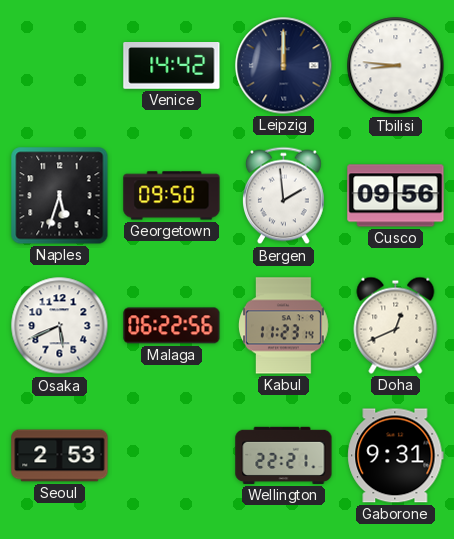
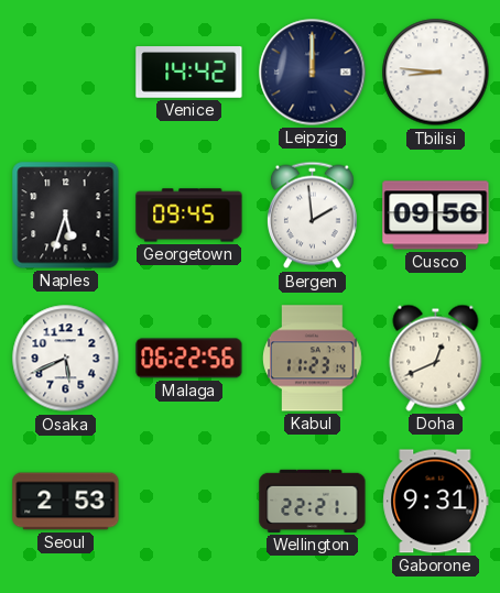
Georgetown: 09:50 -> 09:45 (189, 216)
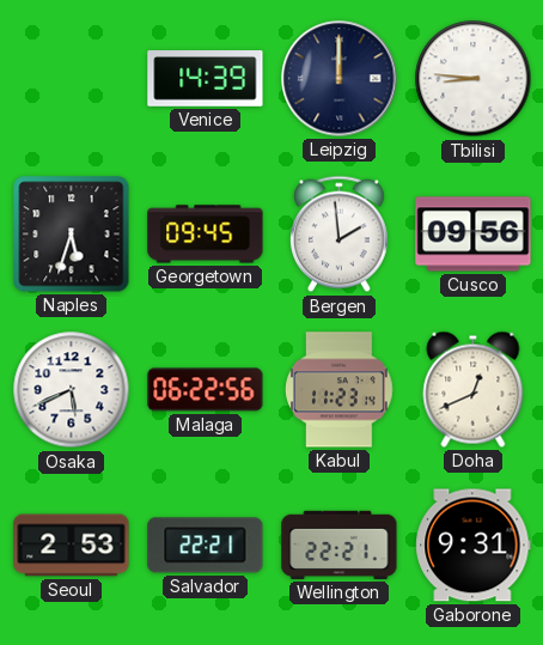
Venice: 14:42 -> 14:39 (206, 79)
Salvador: none -> 22:21 (206, 546)
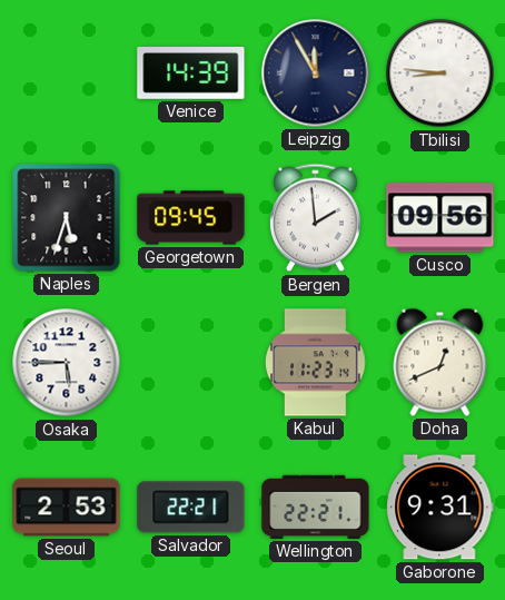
Leipzig: 12:00 -> 11:55 (316, 73)
Osaka: 5:41 -> 5:45 (67, 363)
Malaga: 06:22 -> none (206, 390)
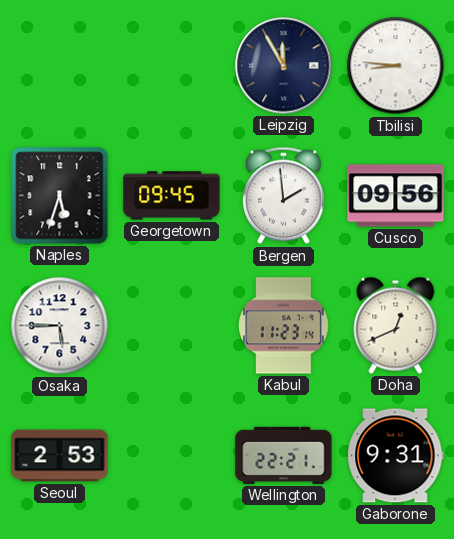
Venice: 14:39 -> none (191, 73)
Salvador: 22:21 -> none (191, 508)
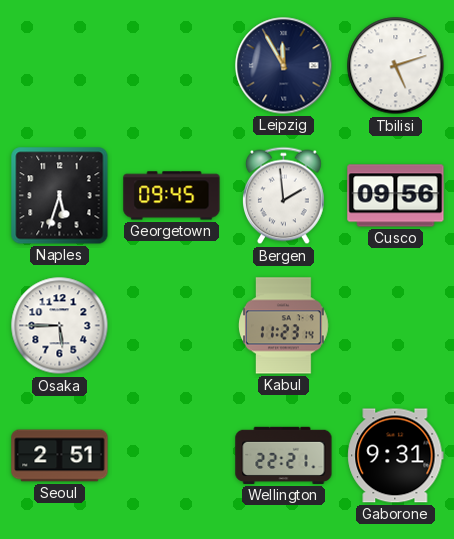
Tbilisi: 8:46 -> 5:12 (396, 66)
Doha: 12:41 -> none (396, 325)
Seoul: 2:53 -> 2:51 (60, 456)
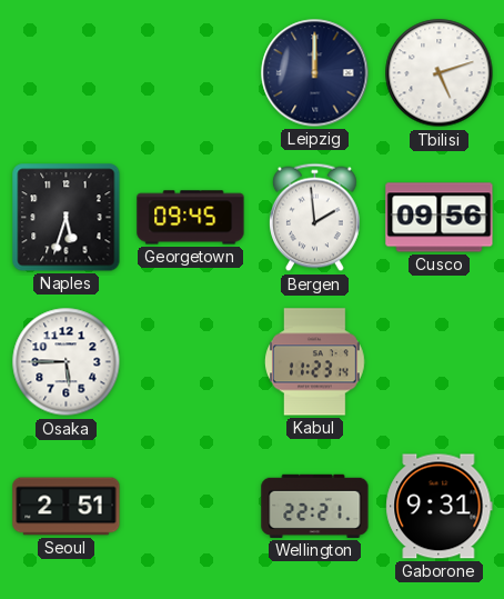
Leipzig: 11:55 -> 12:00 (315, 73)
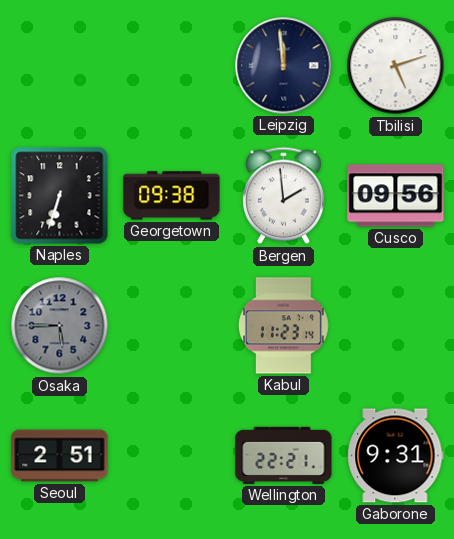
Leipzig: 12:00 -> 11:59 (284, 66)
Naples: 5:33 -> 6:33 (60, 196)
Georgetown: 09:45 -> 09:38 (172, 196)
Osaka dial: white -> grey (60, 326)
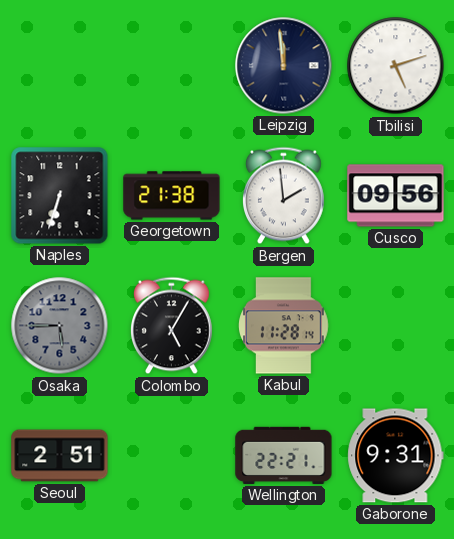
Georgetown: 09:38 -> 21:38 (172, 196)
Colombo: none -> 5:05 (172, 326)
Kabul: 11:23 -> 11:28 (284, 326)
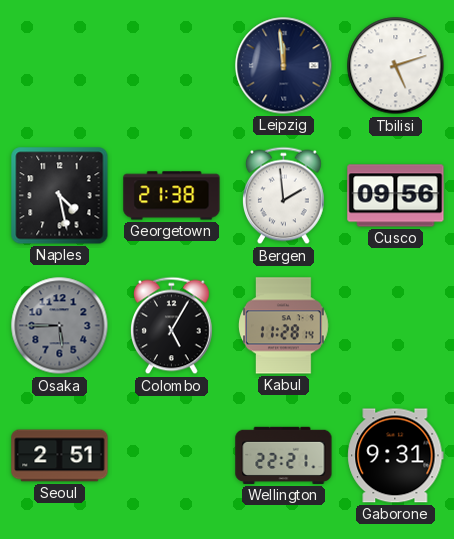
Naples: 6:33 -> 4:28 (60, 196)
